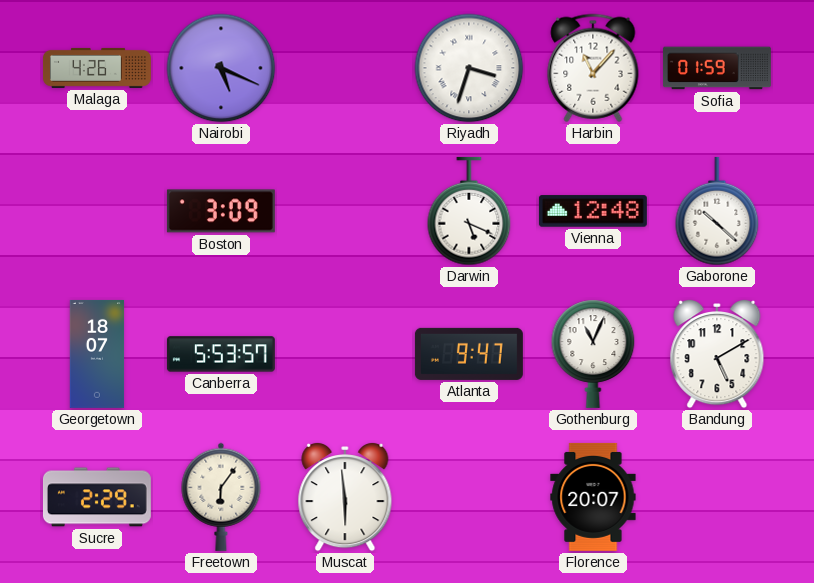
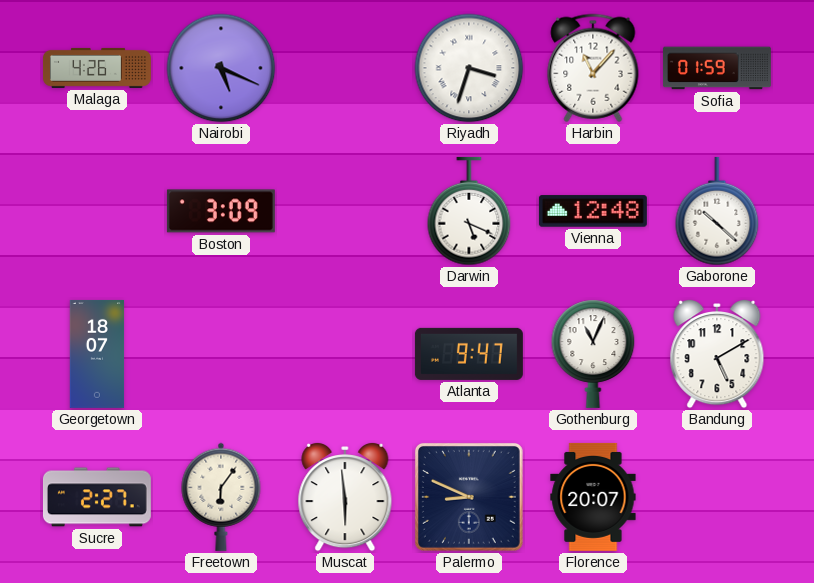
Canberra: 5:53 -> none (221, 354)
Sucre: 2:29 -> 2:27 (97, 497)
Palermo: none -> 8:49 (469, 497)
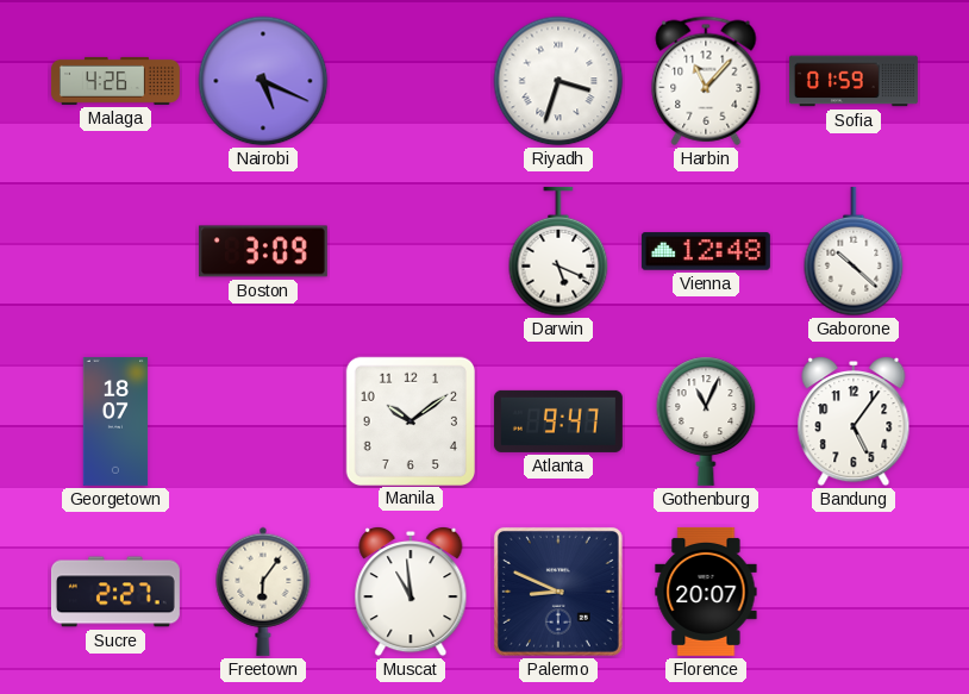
Manila: none -> 10:09 (410, 420)
Bandung: 5:10 -> 5:06 (854, 421)
Muscat: 5:59 -> 10:59 (411, 592)
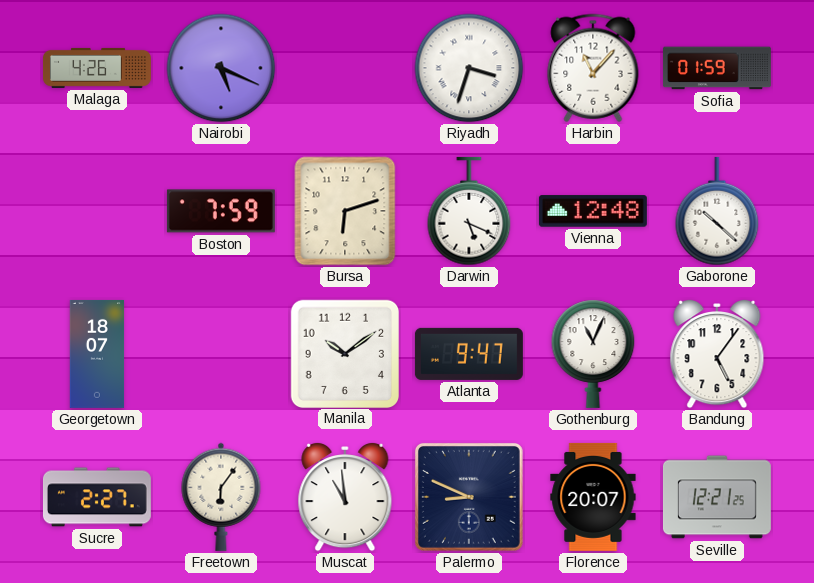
Boston: 3:09 -> 7:59 (221, 211)
Bursa: none -> 6:12 (345, 211)
Seville: none -> 12:21 (717, 497)
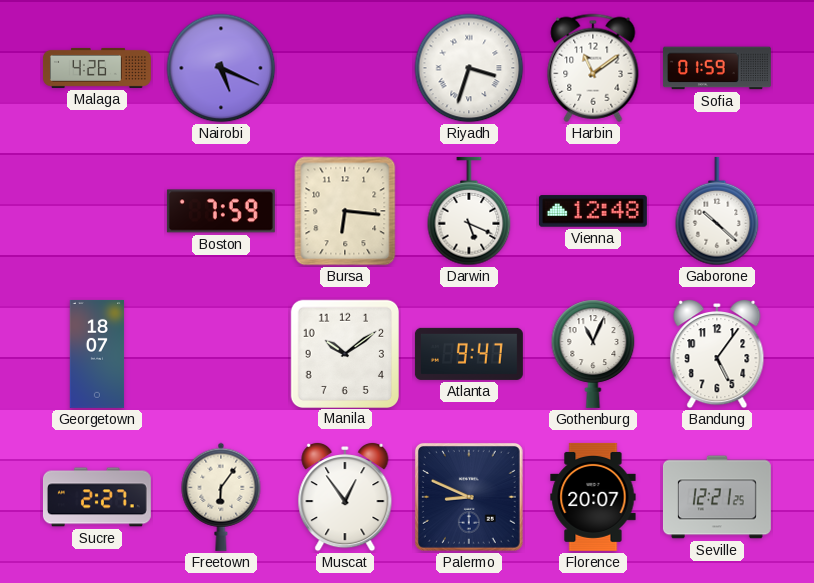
Harbin: 11:07 -> 11:09 (593, 68)
Bursa: 6:12 -> 6:16 (345, 211)
Muscat: 10:59 -> 12:54 (345, 497)
